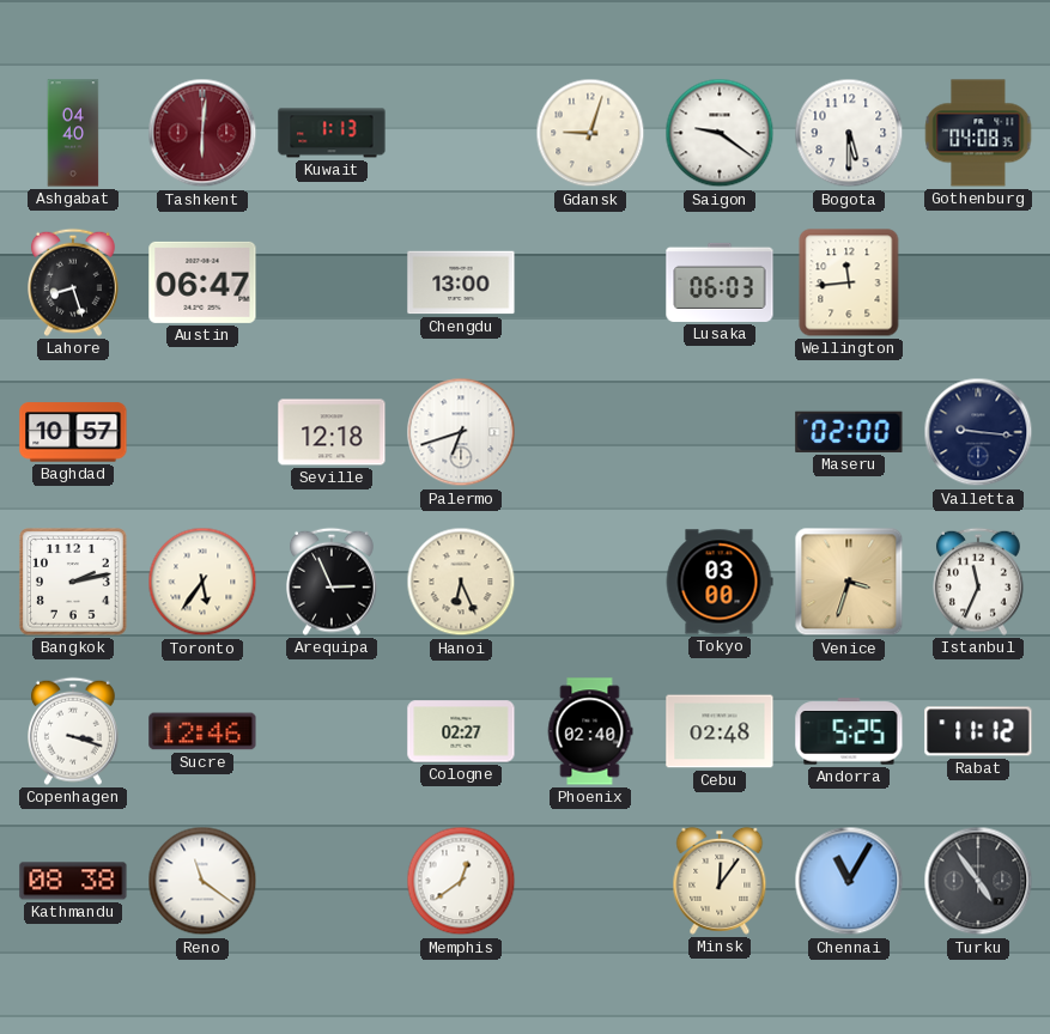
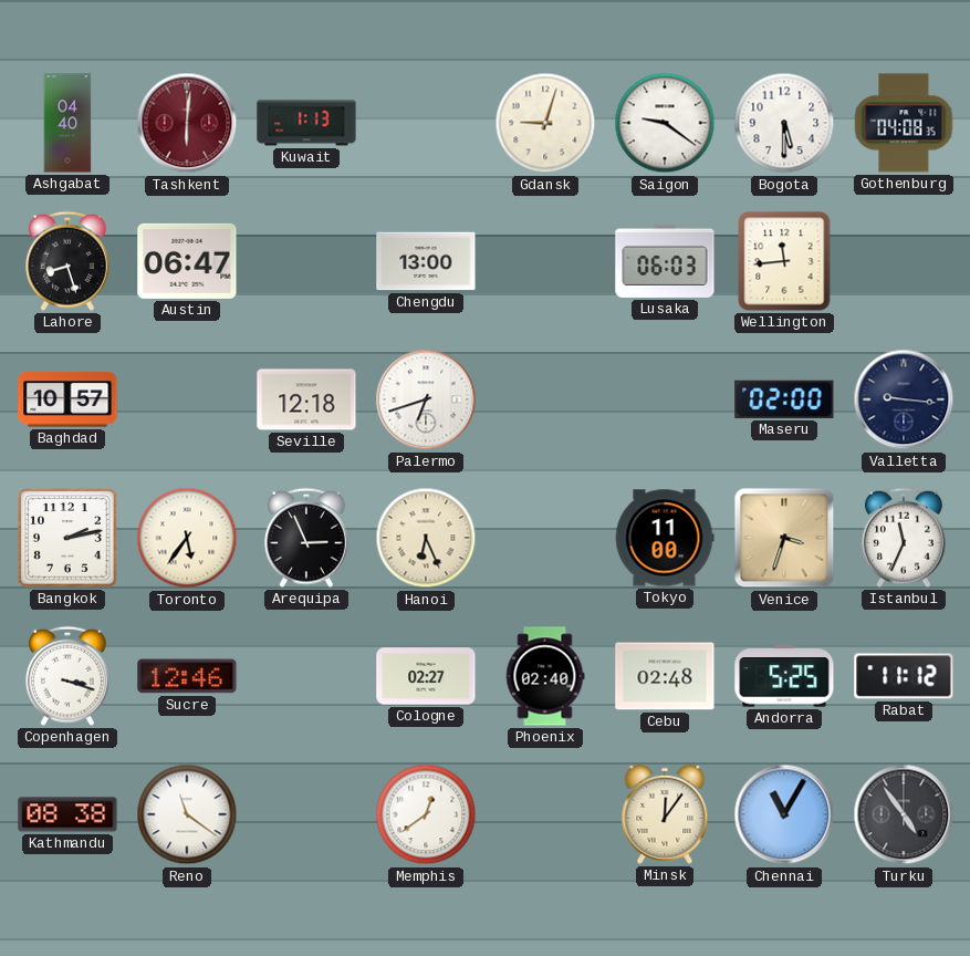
Tokyo: 03:00 -> 11:00 (665, 538)
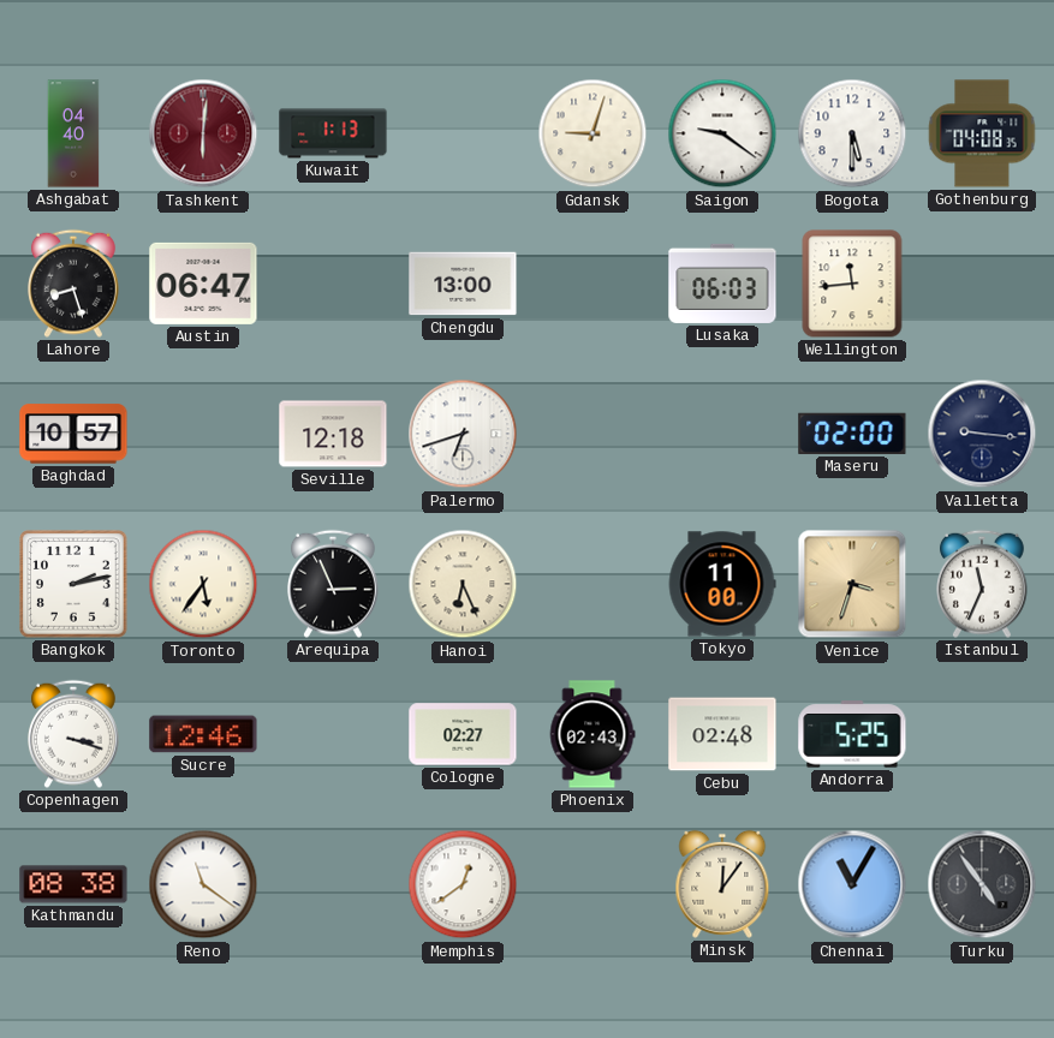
Phoenix: 02:40 -> 02:43 (592, 734)
Rabat: 11:12 -> none (904, 676)
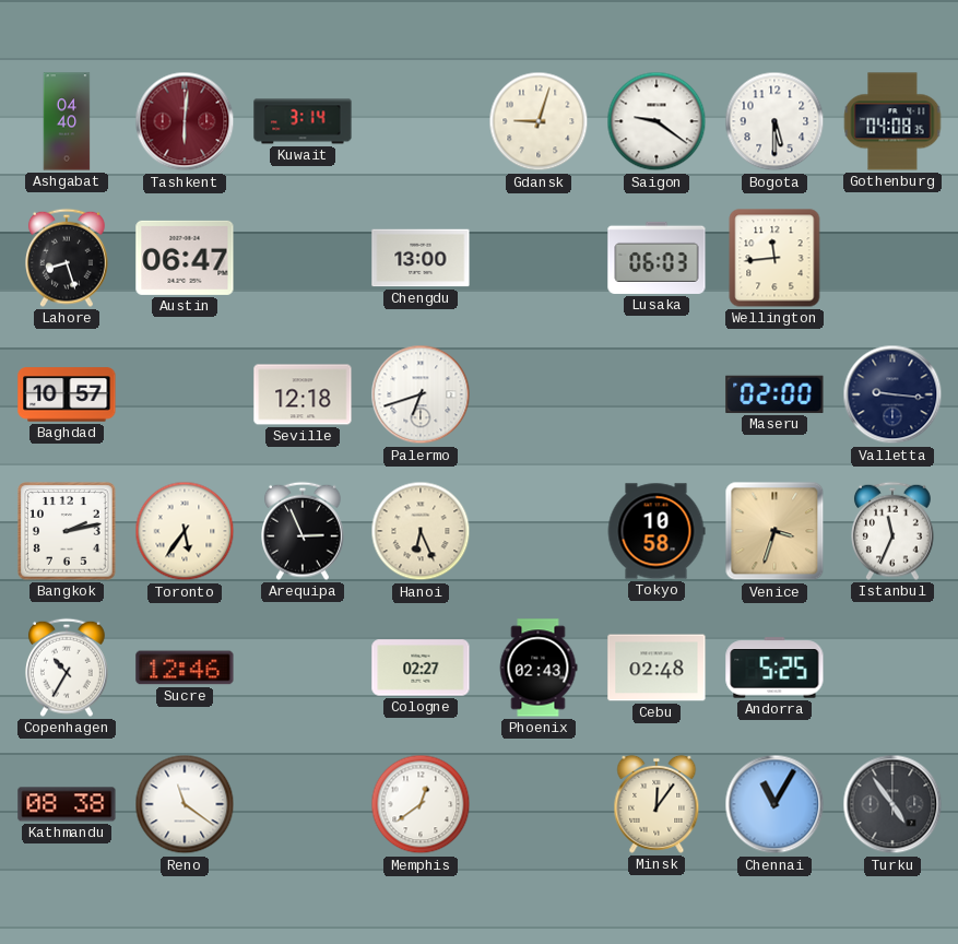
Kuwait: 1:13 -> 3:14 (303, 121)
Tokyo: 11:00 -> 10:58 (657, 531)
Copenhagen: 3:18 -> 10:35 (68, 668)
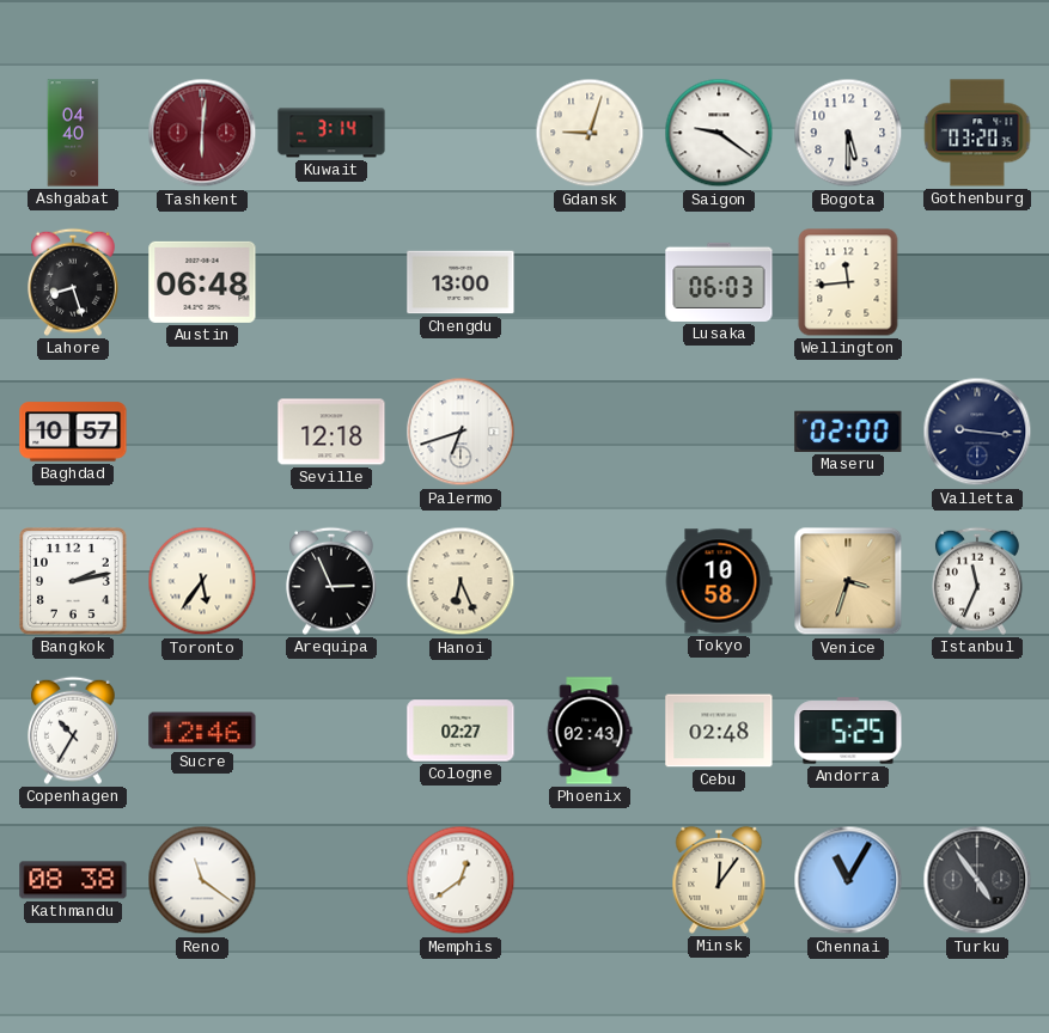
Gothenburg: 04:08 -> 03:20 (977, 133)
Austin: 06:47 -> 06:48 (202, 282)
